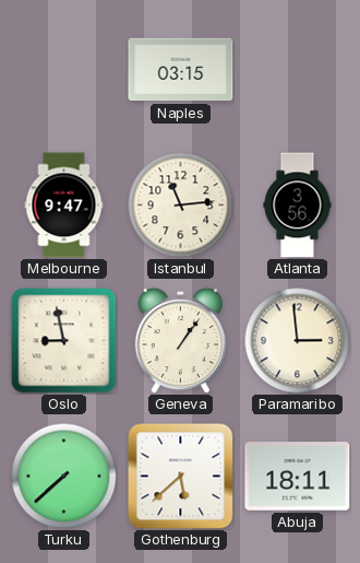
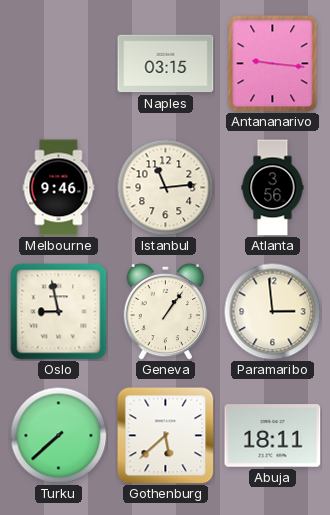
Antananarivo: none -> 9:16 (273, 64)
Melbourne: 9:47 -> 9:46 (59, 188)
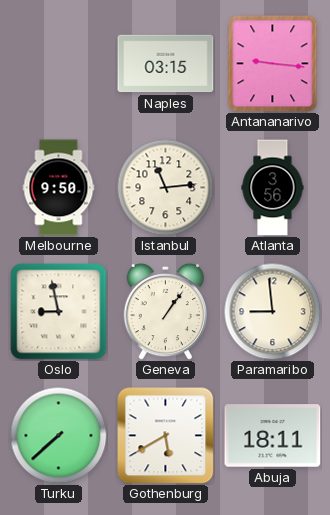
Melbourne: 9:46 -> 9:50 (59, 188)
Paramaribo: 2:59 -> 8:59 (272, 311)
Gothenburg: 5:38 -> 5:40 (166, 436)
